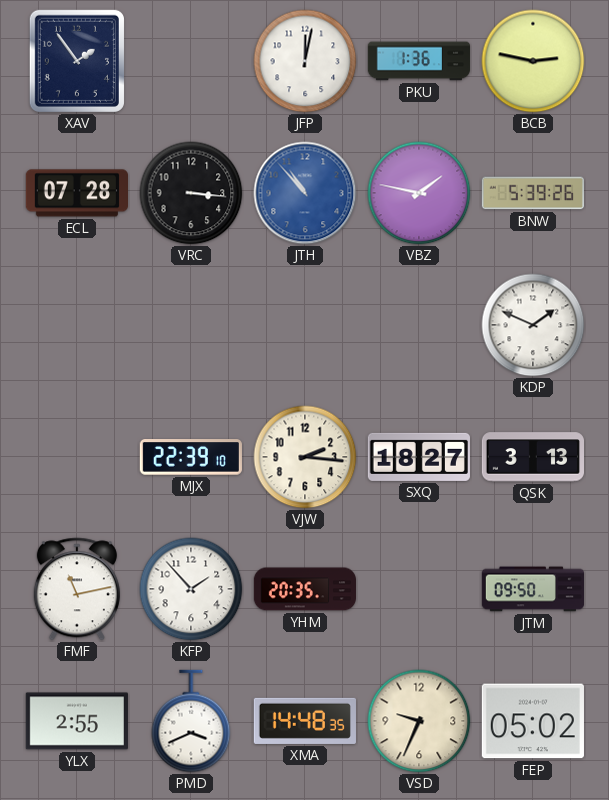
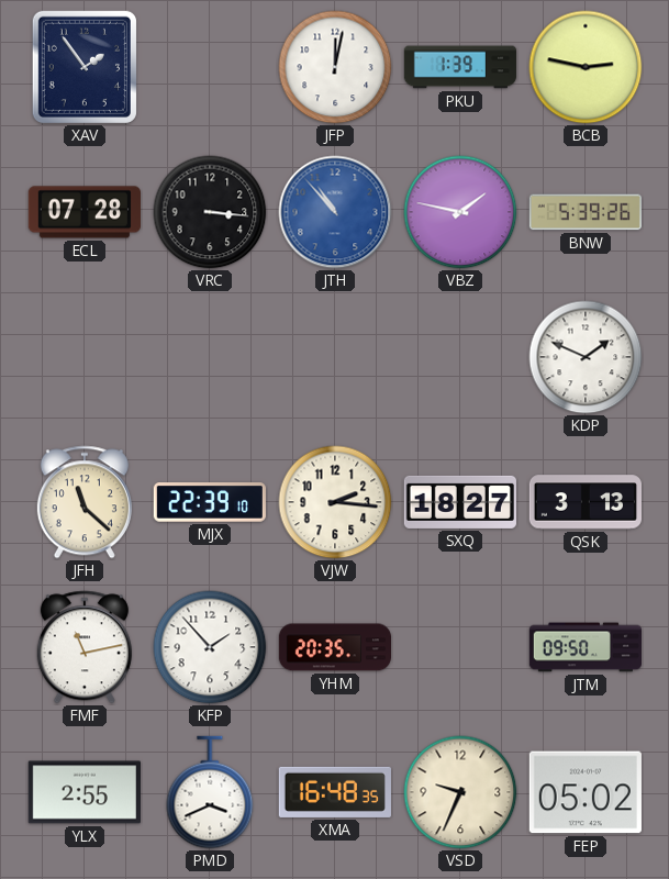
PKU: 1:36 -> 1:39 (460, 67)
JFH: none -> 11:22 (85, 502)
XMA: 14:48 -> 16:48 (335, 792)
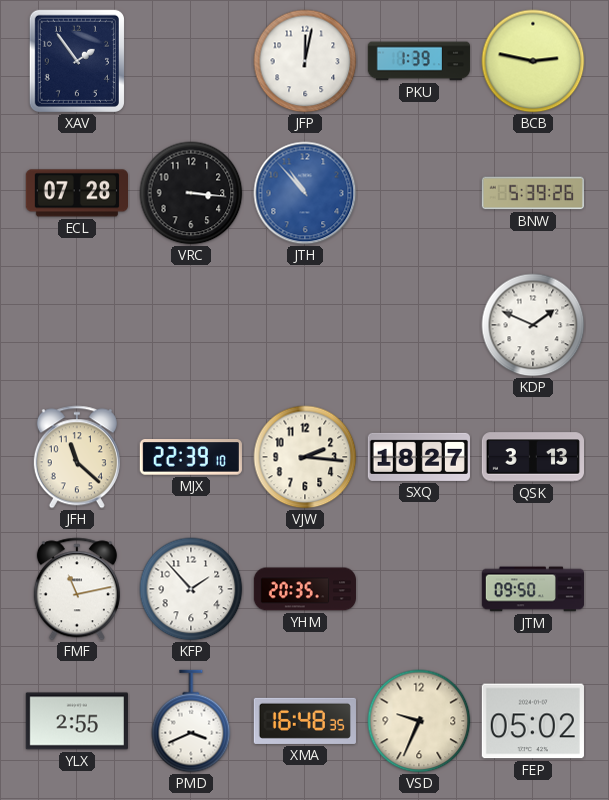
VBZ: 1:47 -> none (460, 212)
